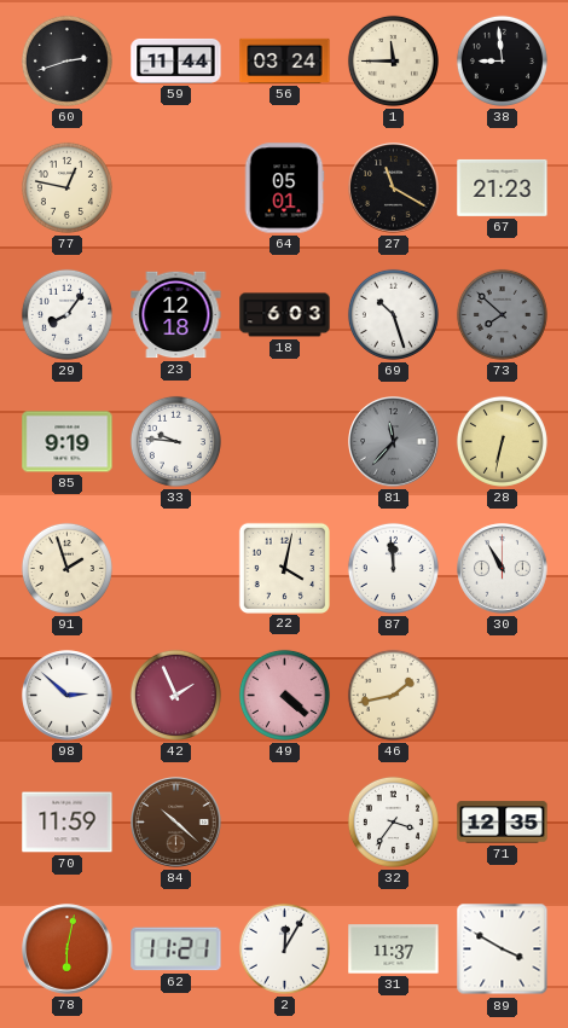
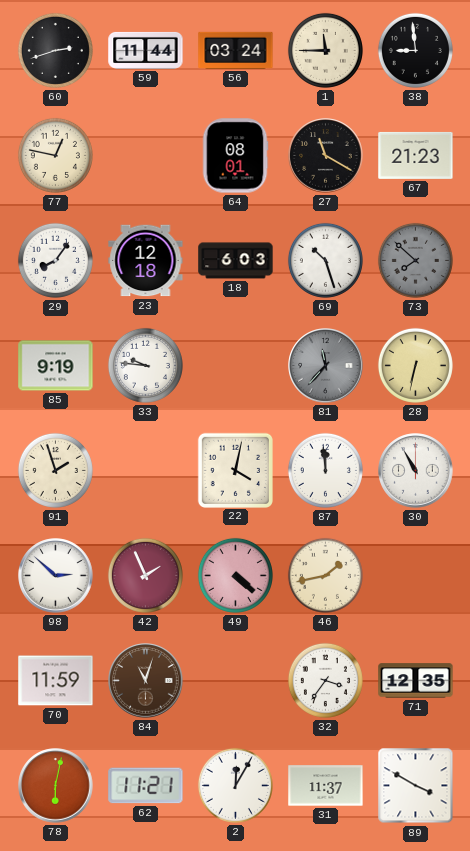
64: 05:01 -> 08:01 (235, 156)
84: 10:22 -> 11:03 (146, 681)
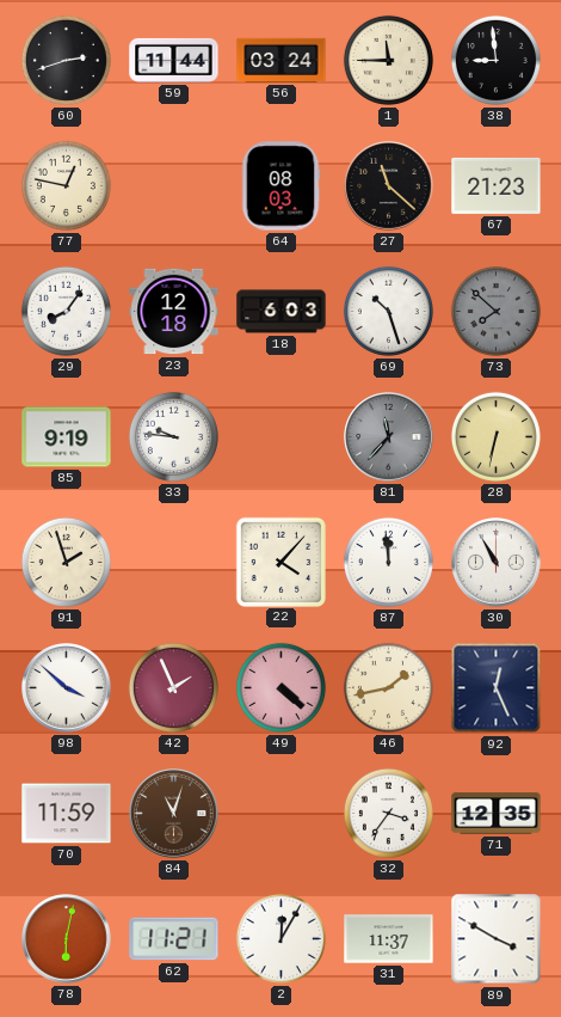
64: 08:01 -> 08:03 (280, 186)
27: 11:20 -> 11:22 (389, 186)
22: 4:02 -> 4:07 (280, 562)
98: 2:52 -> 3:52 (67, 688)
92: none -> 12:26 (497, 688)
